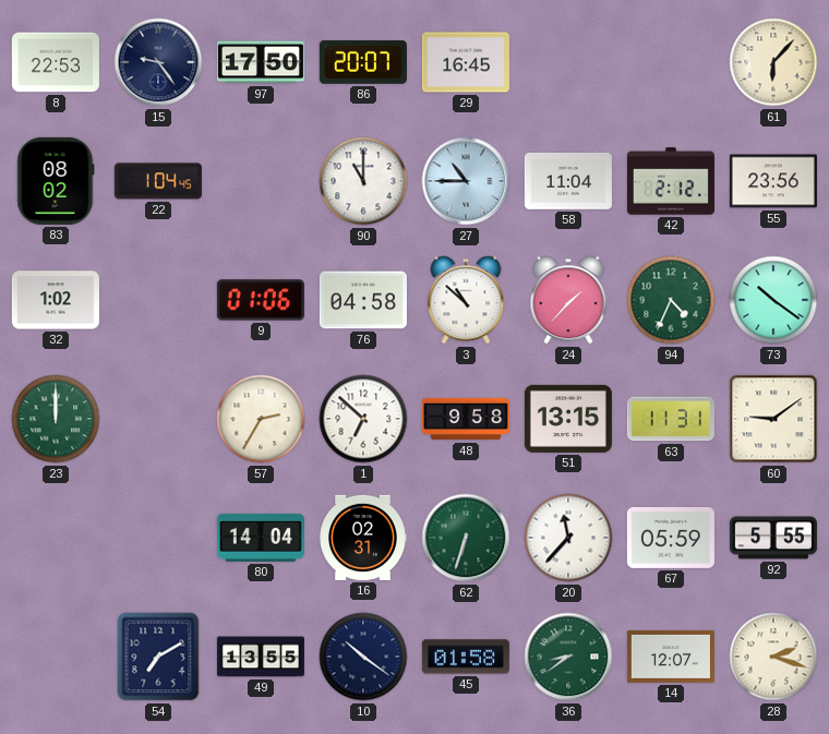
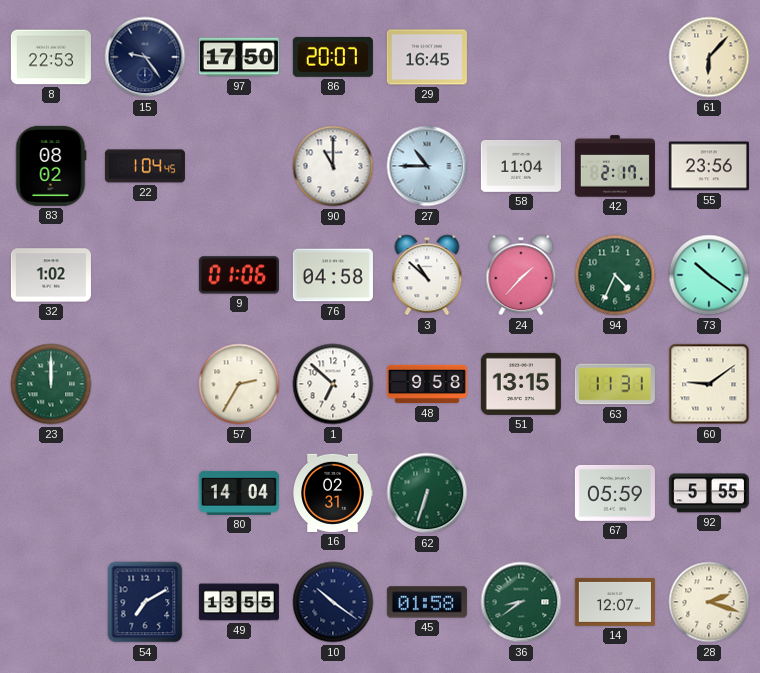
42: 2:12 -> 2:17 (615, 166)
20: 11:37 -> none (568, 538)
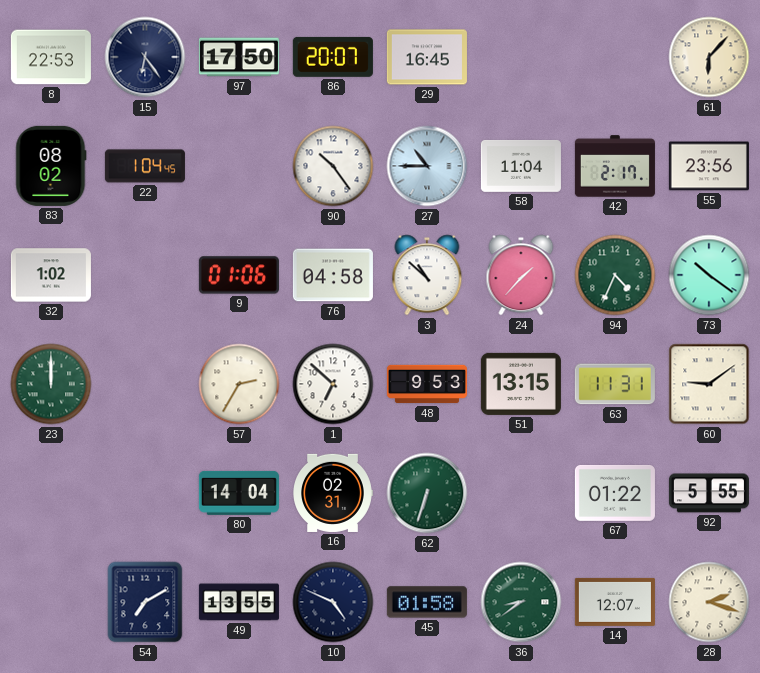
15: 9:24 -> 6:24 (145, 57)
90: 11:00 -> 10:24 (333, 166)
48: 9:58 -> 9:53 (427, 384)
67: 05:59 -> 01:22 (615, 493)
10: 10:21 -> 4:49 (333, 602)
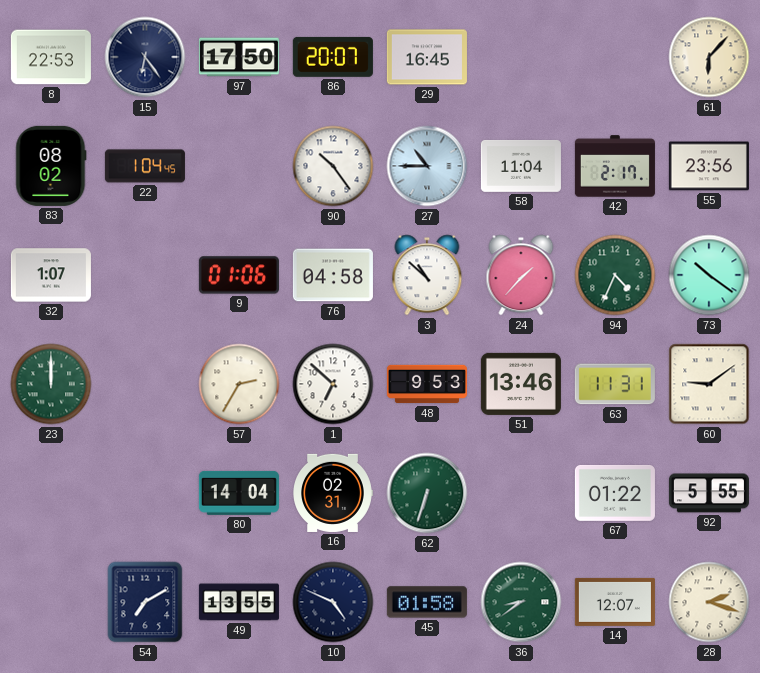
32: 1:02 -> 1:07 (51, 275)
51: 13:15 -> 13:46 (521, 384)
